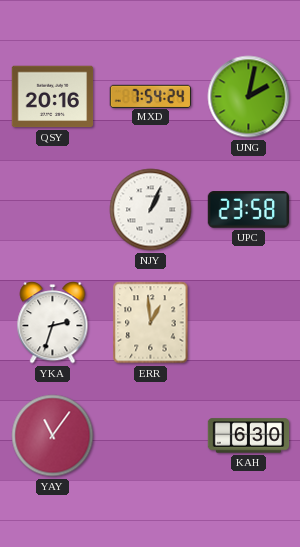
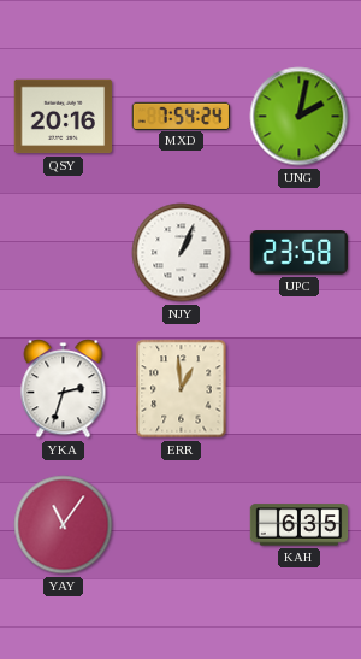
KAH: 6:30 -> 6:35 (300, 525)
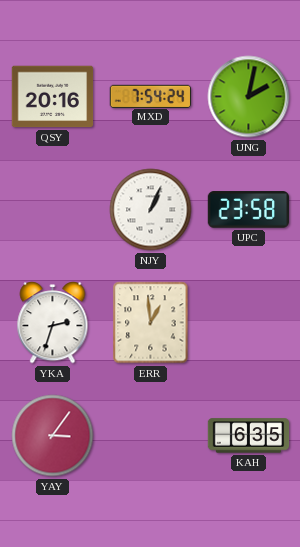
YAY: 11:06 -> 3:06 (53, 436)
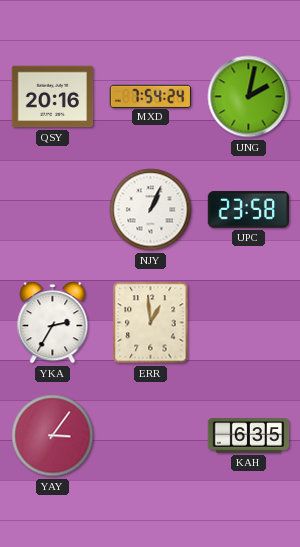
YKA: 2:33 -> 2:35 (53, 323)
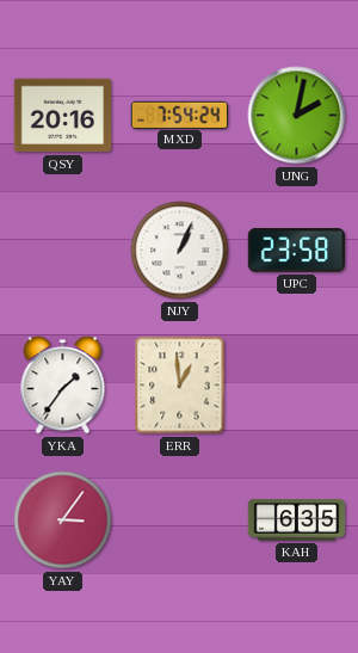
YKA: 2:35 -> 1:36 (63, 386)
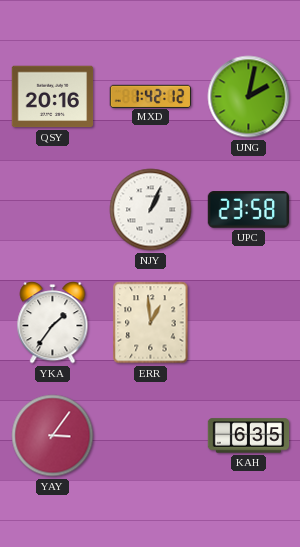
MXD: 7:54 -> 1:42 (150, 96)
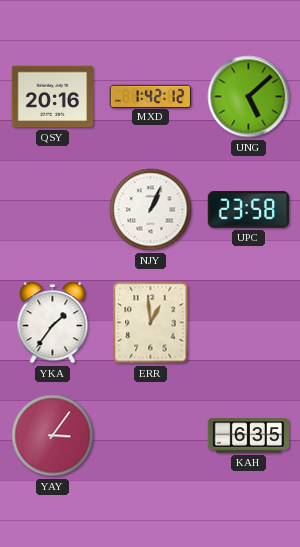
UNG: 2:02 -> 5:08 (249, 97)
